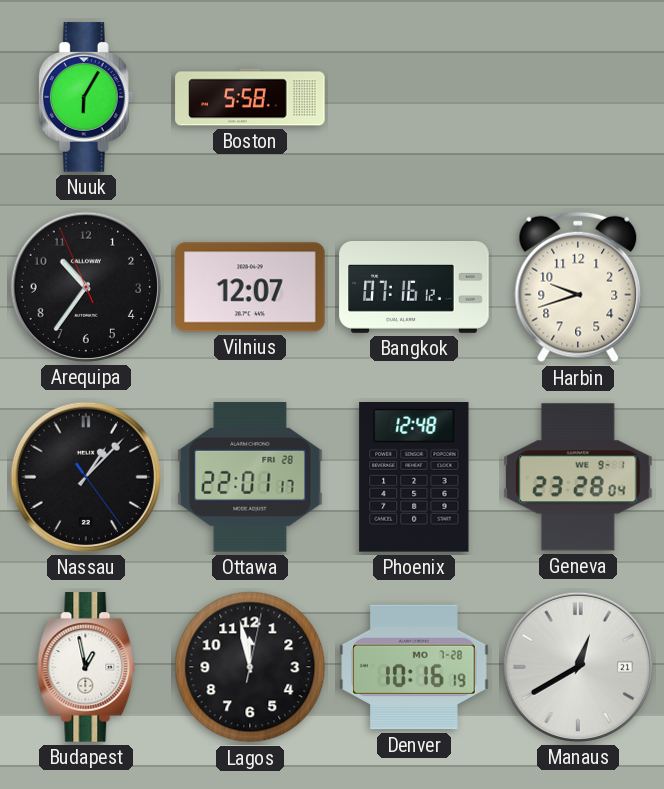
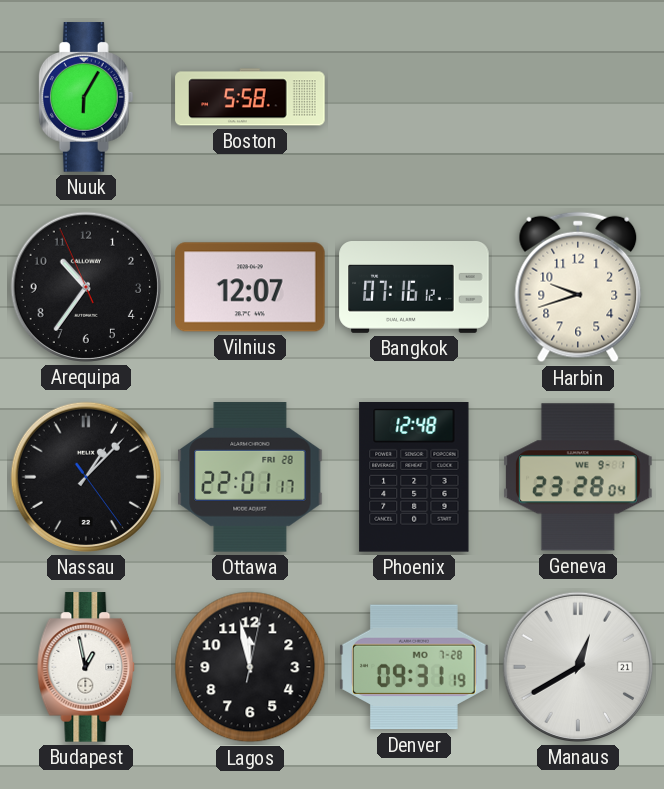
Denver: 10:16 -> 09:31 (414, 667)
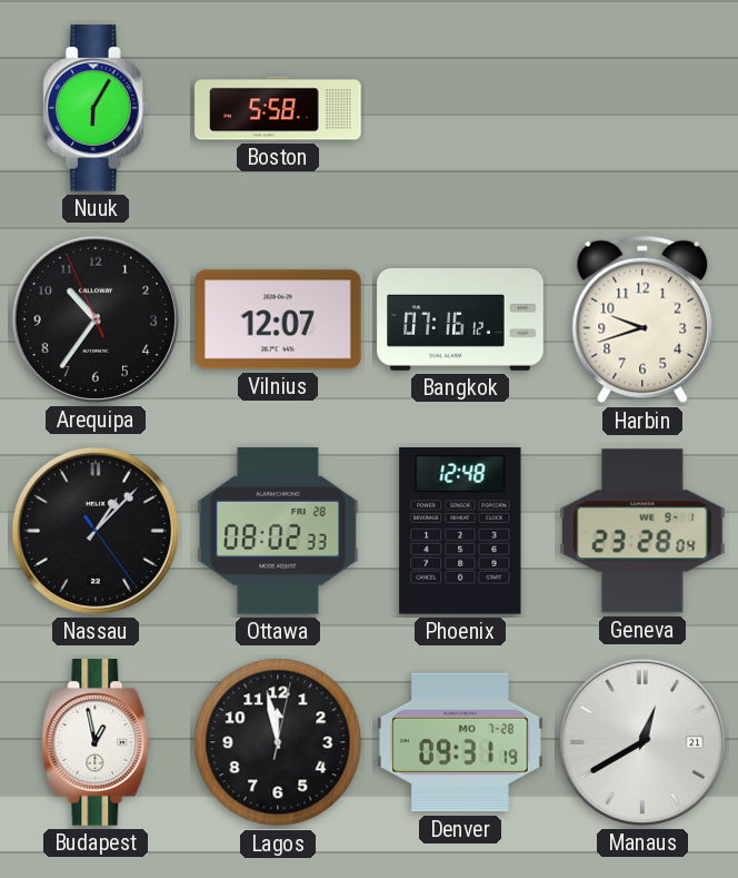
Ottawa: 22:01 -> 08:02 (278, 531)
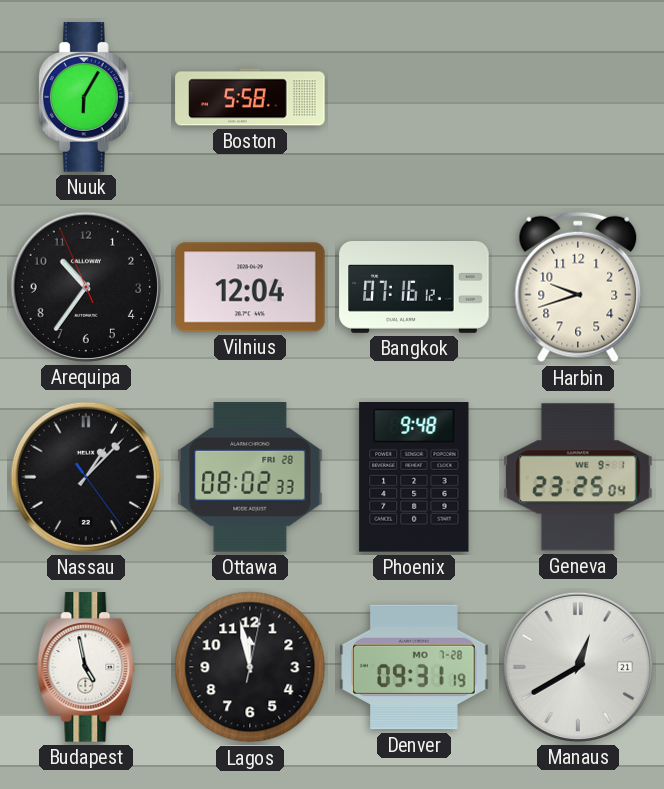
Vilnius: 12:07 -> 12:04 (250, 287)
Phoenix: 12:48 -> 9:48 (414, 478)
Geneva: 23:28 -> 23:25 (579, 477)
Budapest: 12:58 -> 4:58 (86, 667)
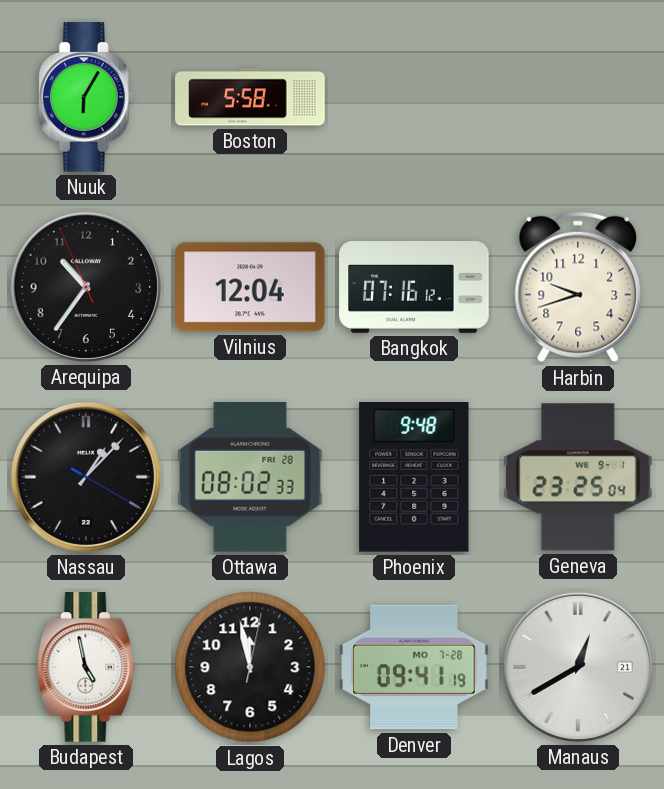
Nassau: 1:07:24 -> 1:07:20 (86, 477)
Denver: 09:31 -> 09:41 (414, 667)
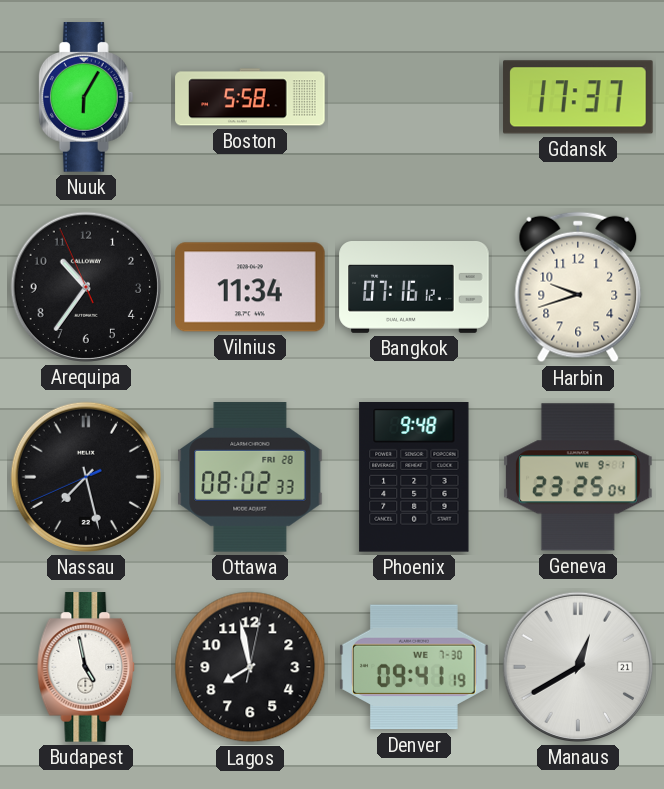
Gdansk: none -> 17:37 (578, 97)
Vilnius: 12:04 -> 11:34 (250, 287)
Nassau: 1:07 -> 7:27 (86, 477)
Lagos: 11:58 -> 7:58 (250, 667)
Denver date: MO 7-28 -> WE 7-30 (414, 667)
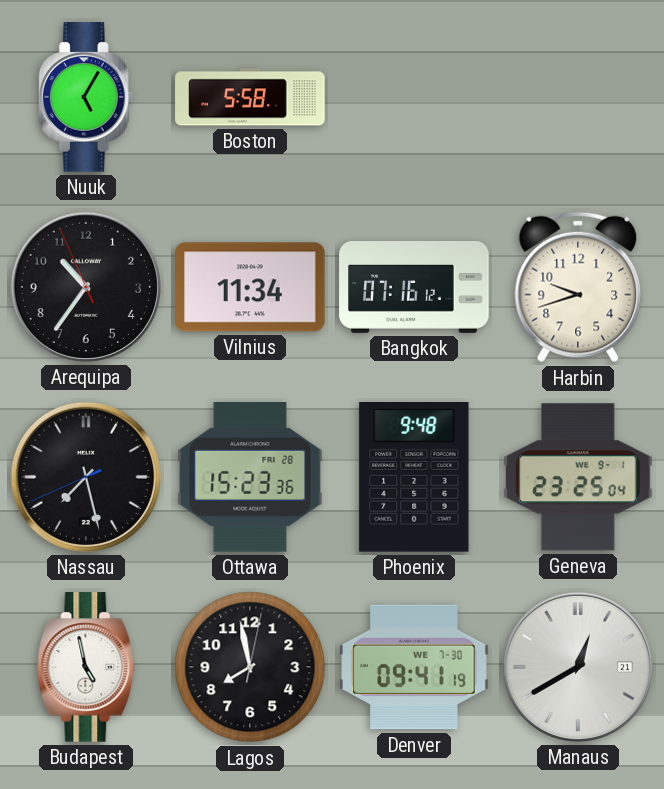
Nuuk: 6:05 -> 5:05 (86, 97)
Gdansk: 17:37 -> none (578, 97)
Ottawa: 08:02 -> 15:23 (250, 477)
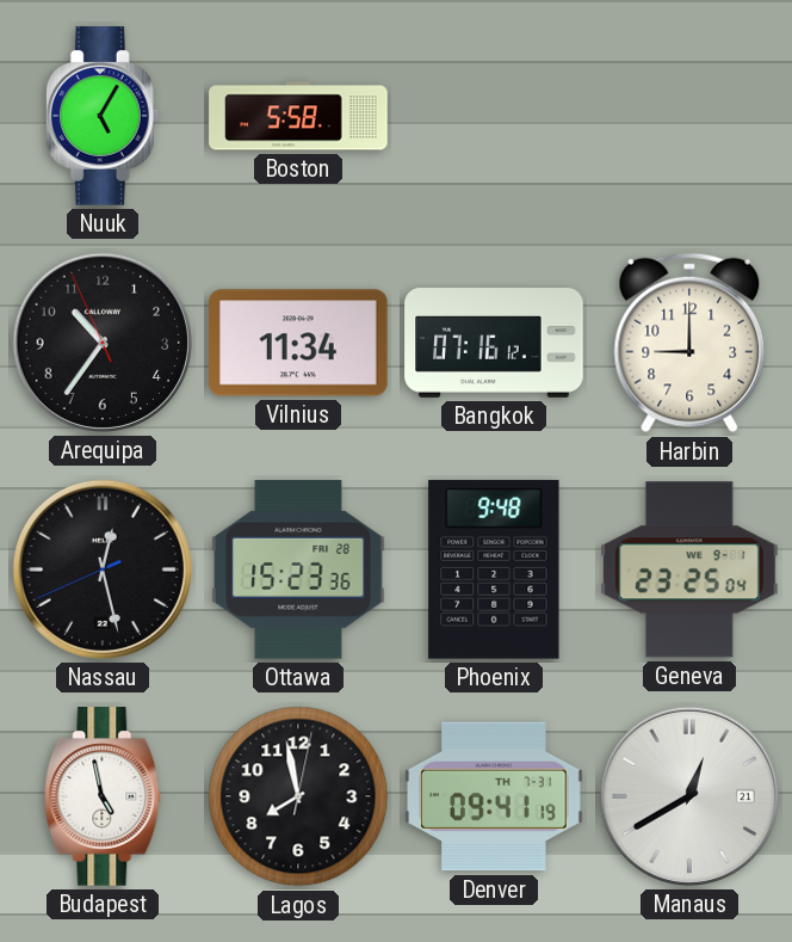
Harbin: 9:42 -> 9:00 (689, 343)
Nassau: 7:27 -> 12:27 (103, 569)
Denver date: WE 7-30 -> TH 7-31 (494, 796)
